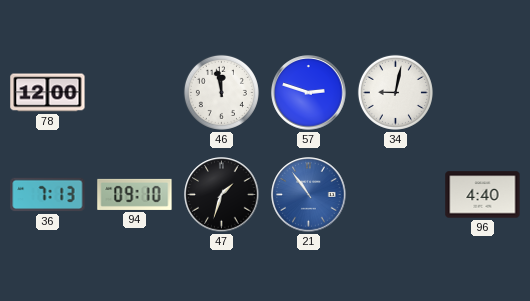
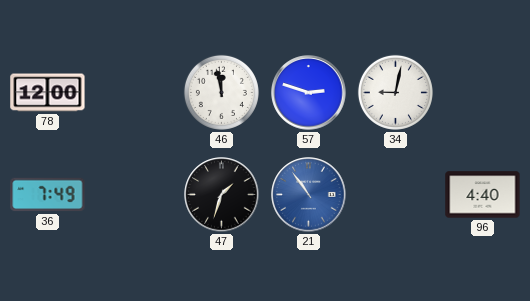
36: 7:13 -> 7:49 (48, 195)
94: 09:10 -> none (135, 194)
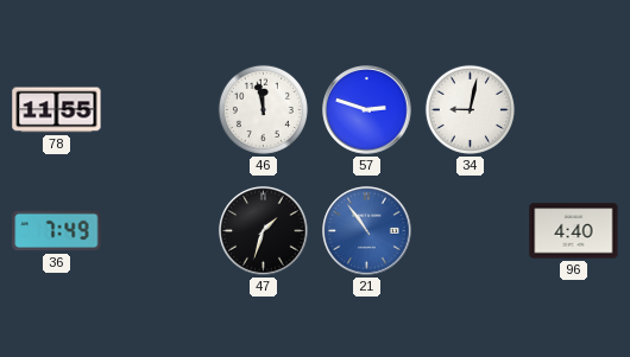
78: 12:00 -> 11:55 (57, 110)
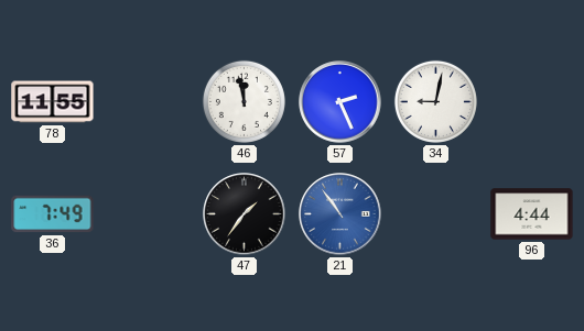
57: 2:48 -> 2:26 (340, 102)
47: 1:33 -> 1:36 (245, 214)
96: 4:40 -> 4:44 (532, 214)
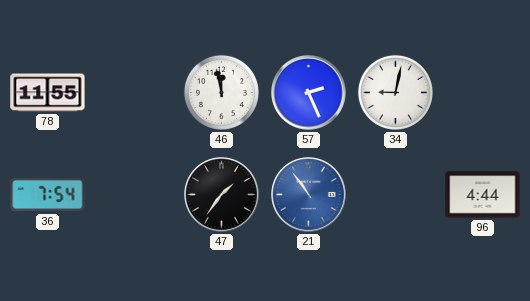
36: 7:49 -> 7:54 (48, 195)
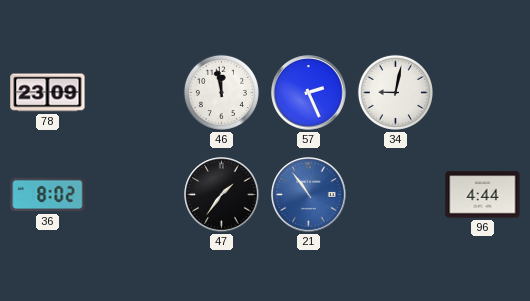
78: 11:55 -> 23:09 (48, 93)
36: 7:54 -> 8:02 (48, 195)
